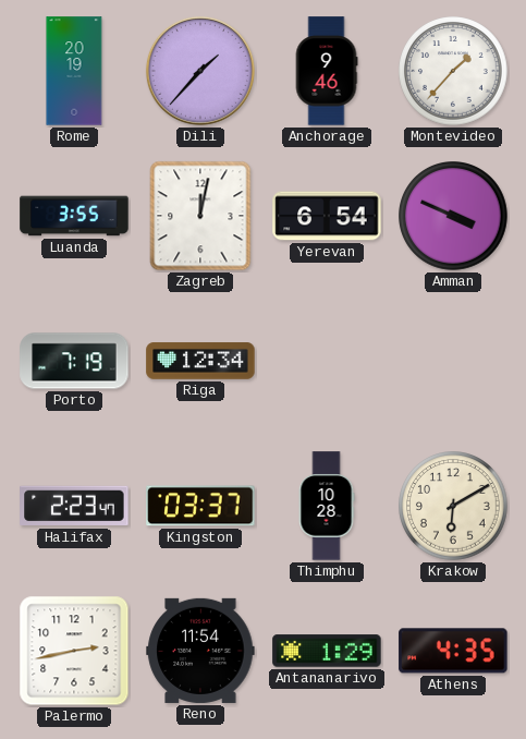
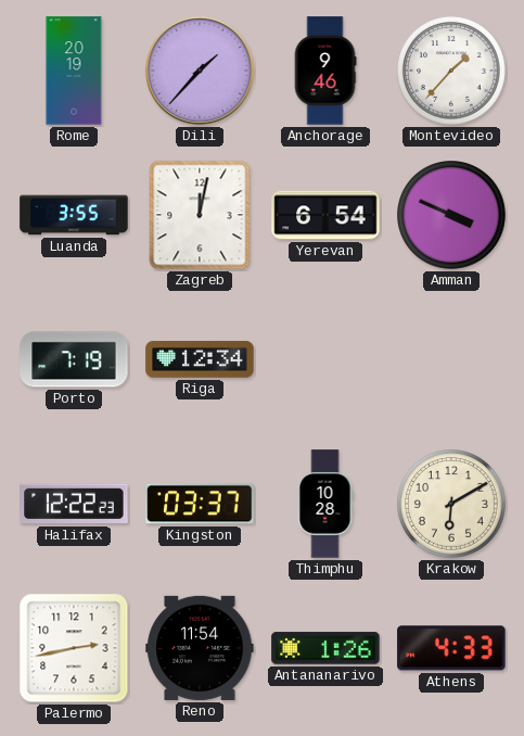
Halifax: 2:23 -> 12:22 (74, 504)
Antananarivo: 1:29 -> 1:26 (325, 648)
Athens: 4:35 -> 4:33 (451, 648)
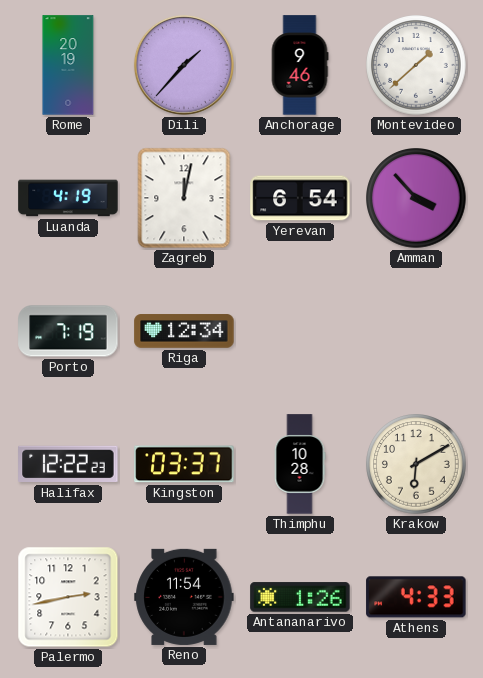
Montevideo: 1:37 -> 1:38 (417, 65)
Luanda: 3:55 -> 4:19 (68, 198)
Amman: 3:49 -> 3:53 (417, 198)
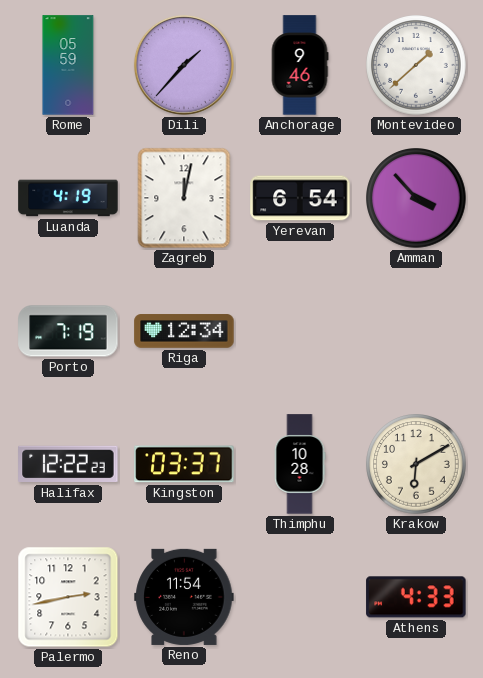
Rome: 20:19 -> 05:59 (68, 65)
Antananarivo: 1:26 -> none (300, 597)
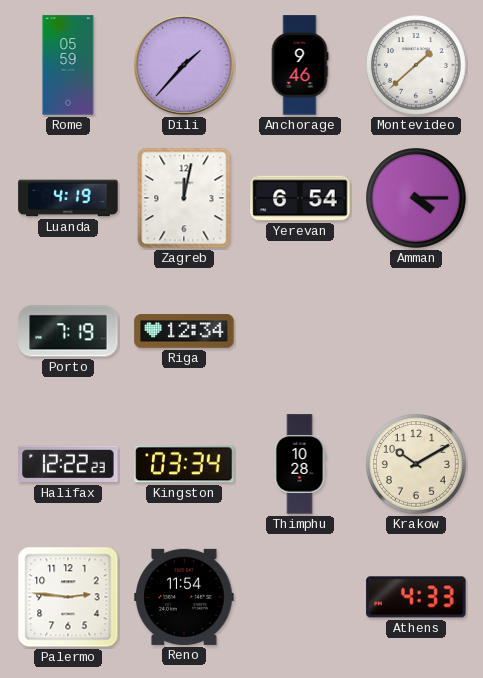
Amman: 3:53 -> 4:15 (417, 198)
Kingston: 03:37 -> 03:34 (184, 464)
Krakow: 6:10 -> 10:10 (417, 464)
Palermo: 2:43 -> 2:46 (68, 597)
